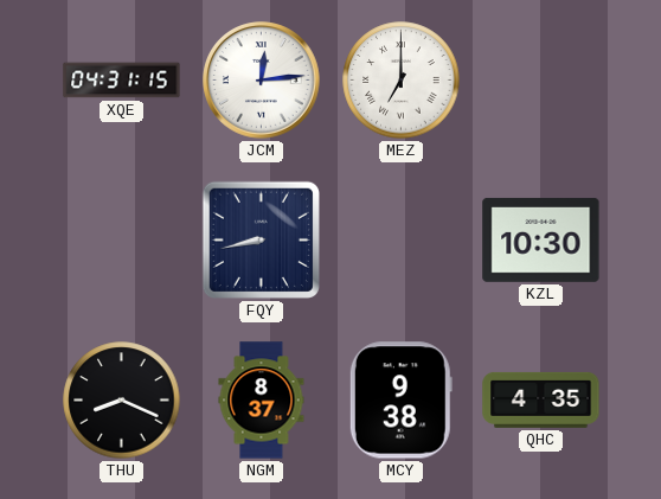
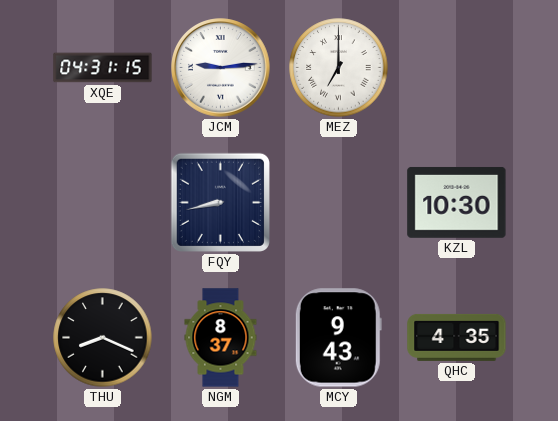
JCM: 12:14 -> 9:14 (221, 68)
MCY: 9:38 -> 9:43 (338, 338)
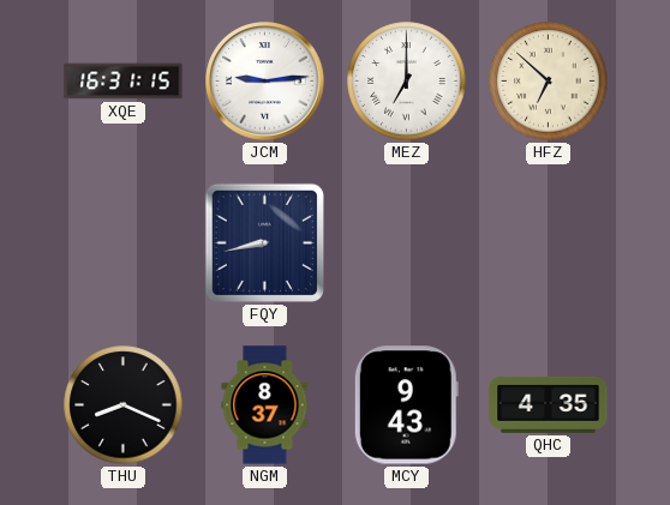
XQE: 04:31 -> 16:31 (124, 82)
HFZ: none -> 6:52 (549, 82)
KZL: 10:30 -> none (457, 202)
